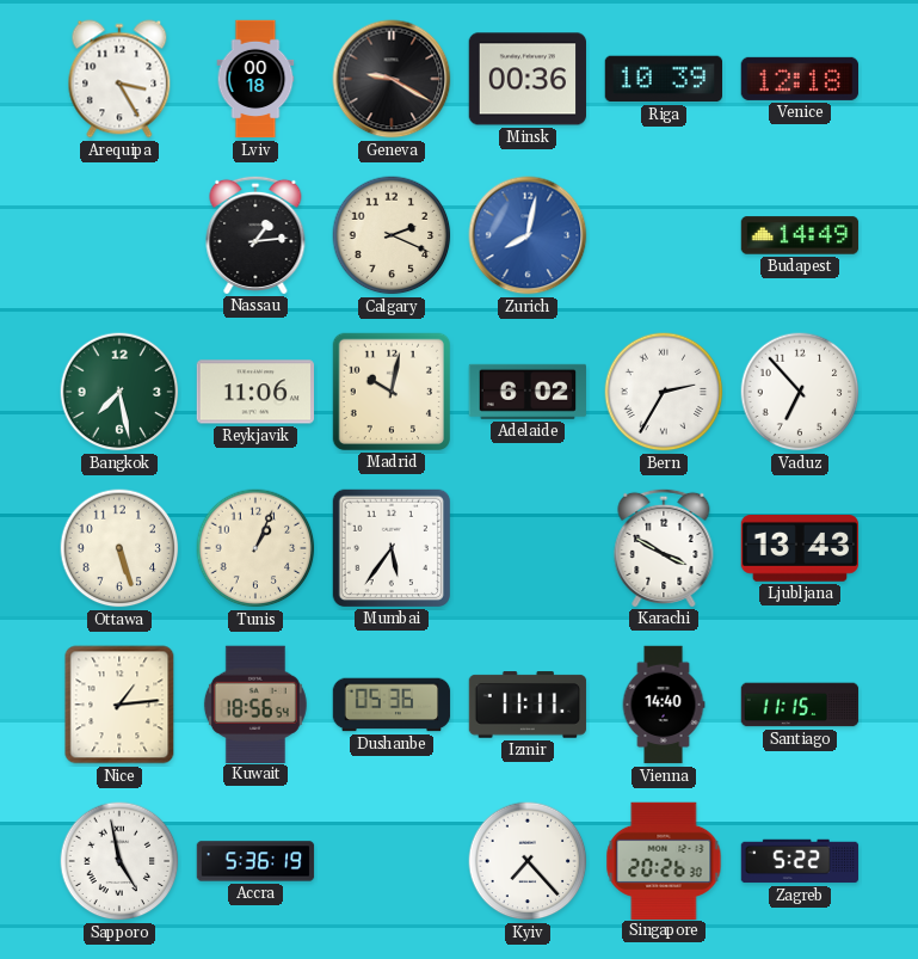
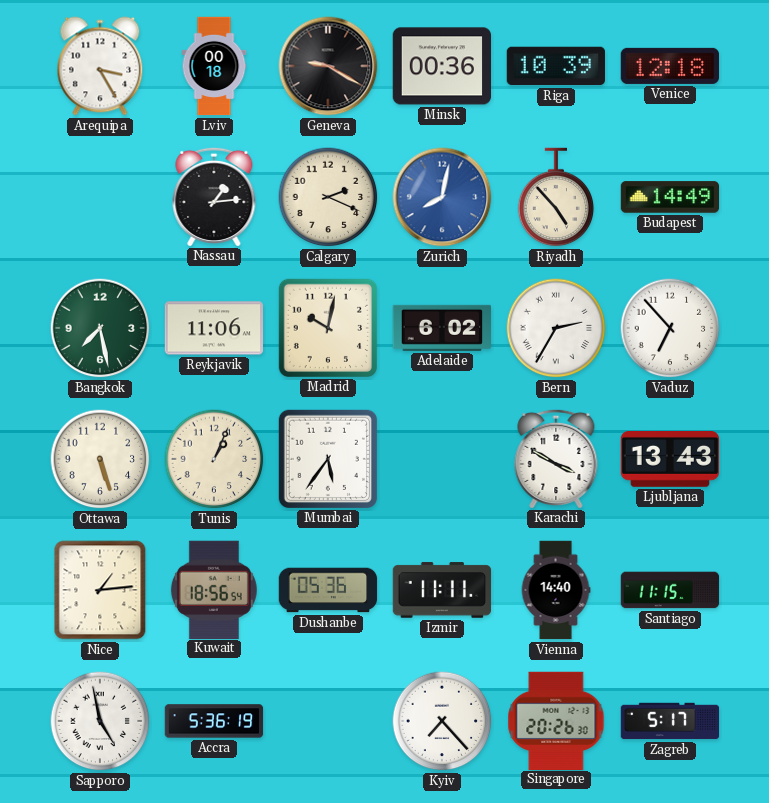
Riyadh: none -> 4:53 (556, 197)
Zagreb: 5:22 -> 5:17 (670, 721)
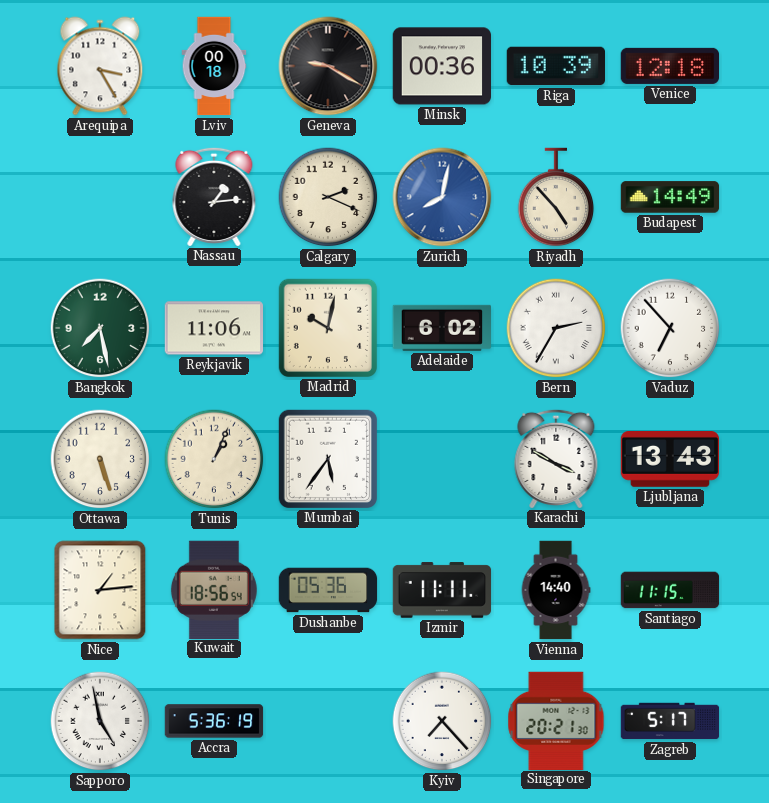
Singapore: 20:26 -> 20:21 (556, 720)
